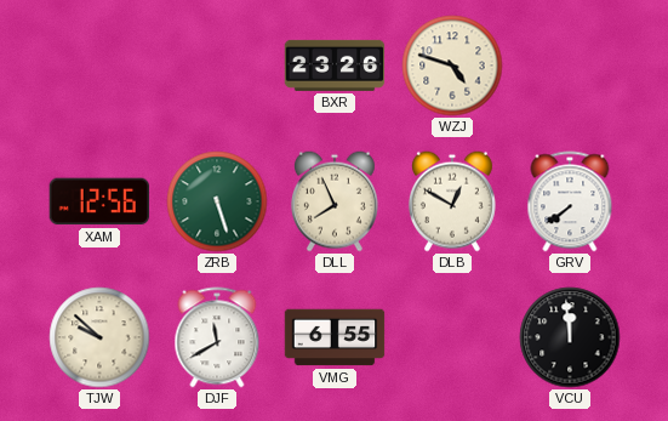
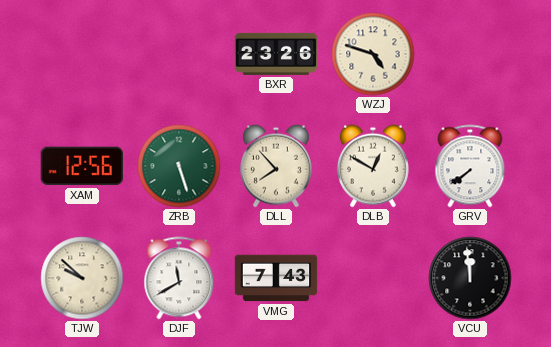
DLL: 7:56 -> 7:53 (276, 166)
VMG: 6:55 -> 7:43 (276, 278)
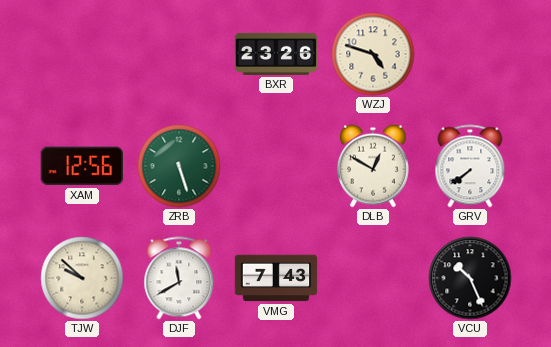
DLL: 7:53 -> none (276, 166)
VCU: 11:59 -> 10:26 (470, 278)
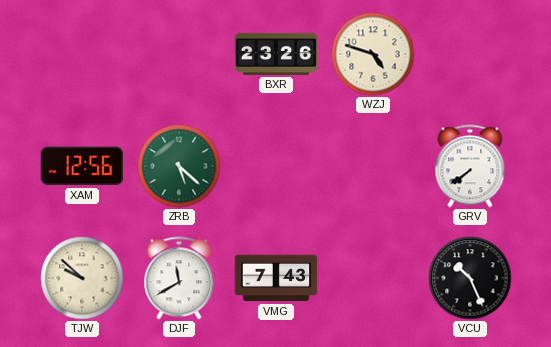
ZRB: 5:27 -> 5:22 (179, 166)
DLB: 12:50 -> none (373, 166)
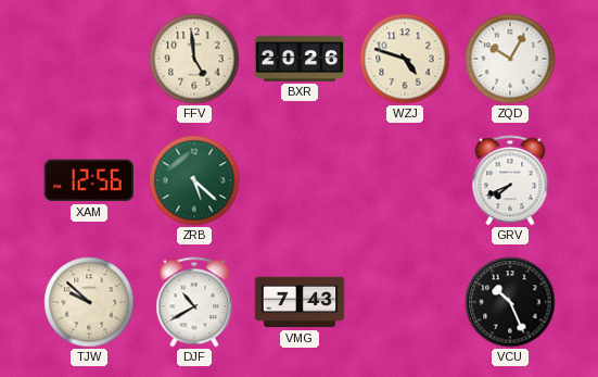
FFV: none -> 4:59 (194, 59)
BXR: 23:26 -> 20:26 (300, 59)
ZQD: none -> 10:05 (510, 59)
GRV: 7:39 -> 7:41 (510, 180)
DJF: 11:40 -> 10:40 (194, 302)
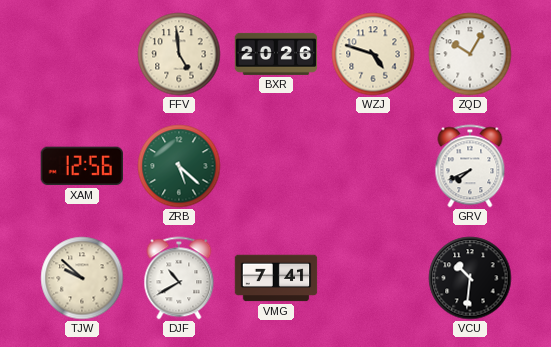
VMG: 7:43 -> 7:41 (276, 278)
VCU: 10:26 -> 10:31 (470, 278)
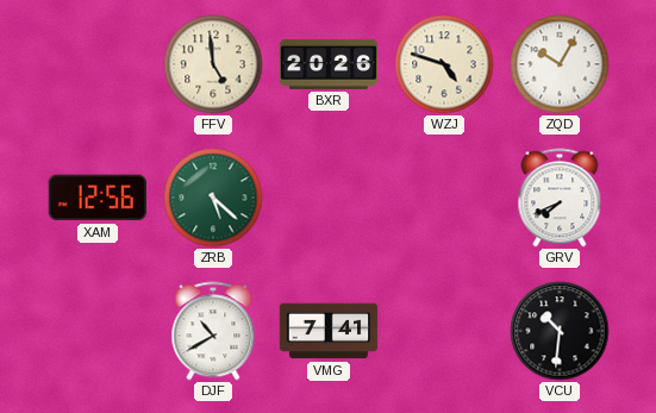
TJW: 9:52 -> none (82, 278)
